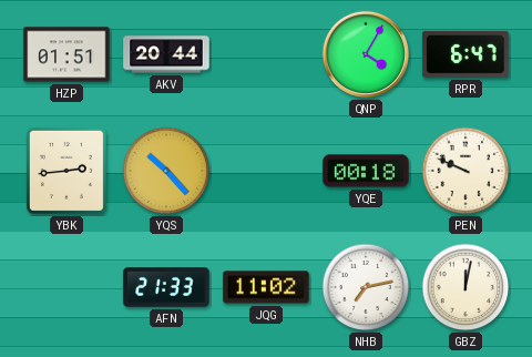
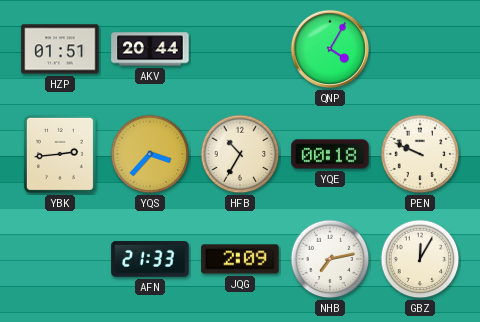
RPR: 6:47 -> none (465, 54)
YQS: 10:23 -> 3:37 (150, 154)
HFB: none -> 10:35 (240, 154)
JQG: 11:02 -> 2:09 (240, 259)
GBZ: 12:02 -> 12:05 (420, 259)
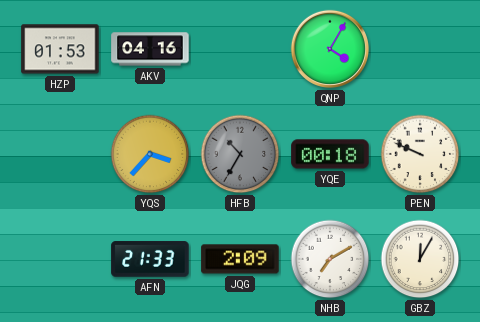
HZP: 01:51 -> 01:53 (60, 49)
AKV: 20:44 -> 04:16 (150, 49)
YBK: 2:44 -> none (60, 154)
HFB dial: cream -> grey (240, 154)
NHB: 7:13 -> 7:10 (330, 259)
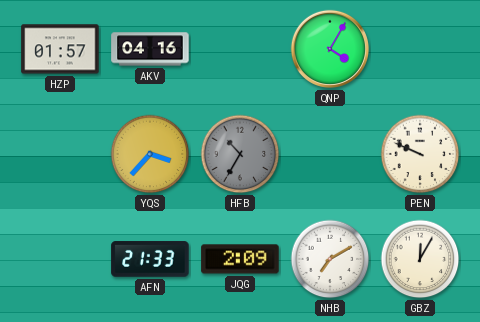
HZP: 01:53 -> 01:57 (60, 49)
YQE: 00:18 -> none (330, 154)
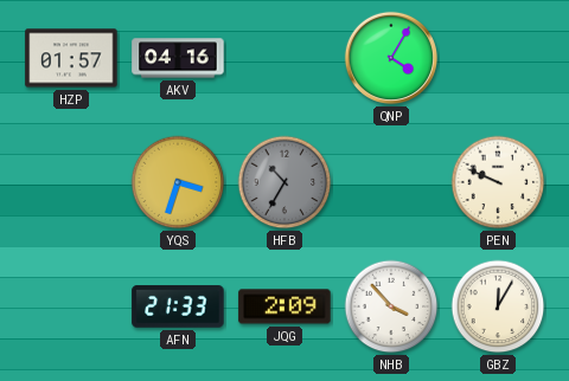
YQS: 3:37 -> 3:33 (178, 182)
NHB: 7:10 -> 3:53 (391, 306)
